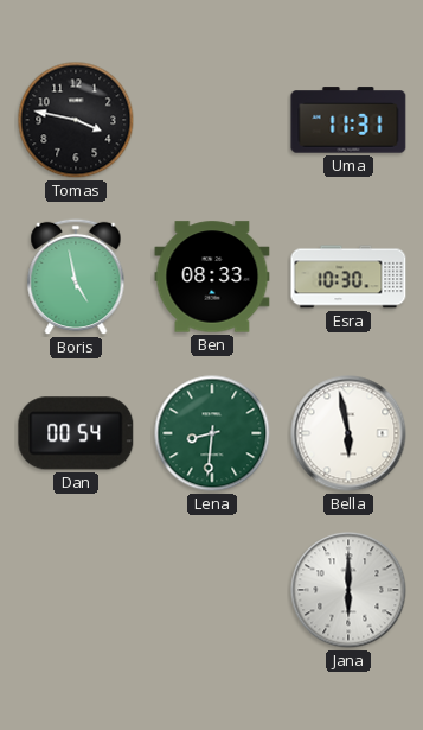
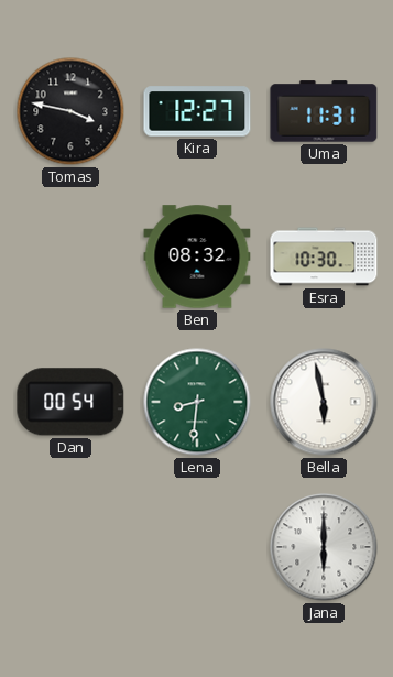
Kira: none -> 12:27 (197, 111)
Boris: 4:58 -> none (76, 277)
Ben: 08:33 -> 08:32 (197, 256)
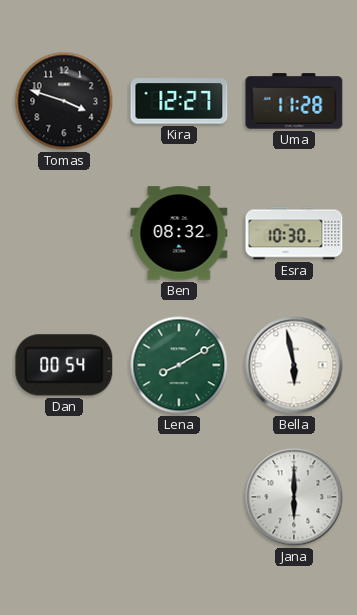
Tomas: 3:47 -> 3:48 (64, 101)
Uma: 11:31 -> 11:28 (294, 101)
Lena: 8:31 -> 8:10 (179, 365)
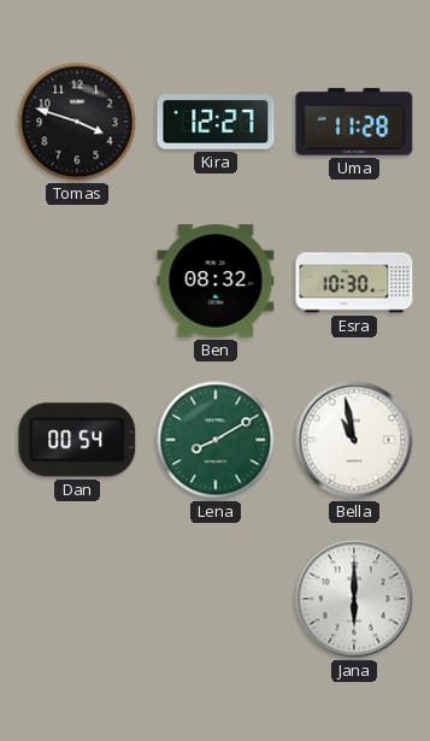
Bella: 5:58 -> 10:58 (354, 440)
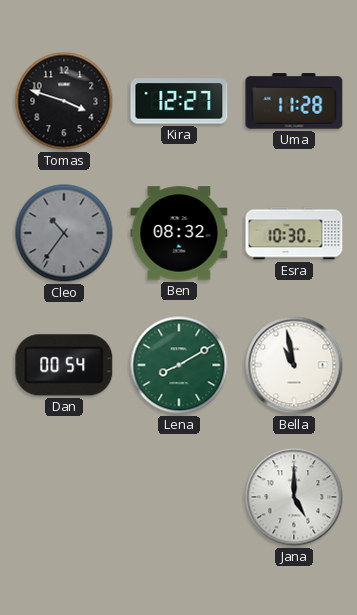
Cleo: none -> 10:36 (64, 233)
Jana: 6:00 -> 5:00 (294, 497)
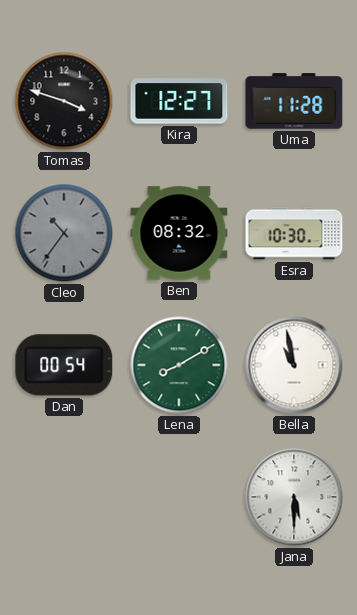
Jana: 5:00 -> 5:30 (294, 497)
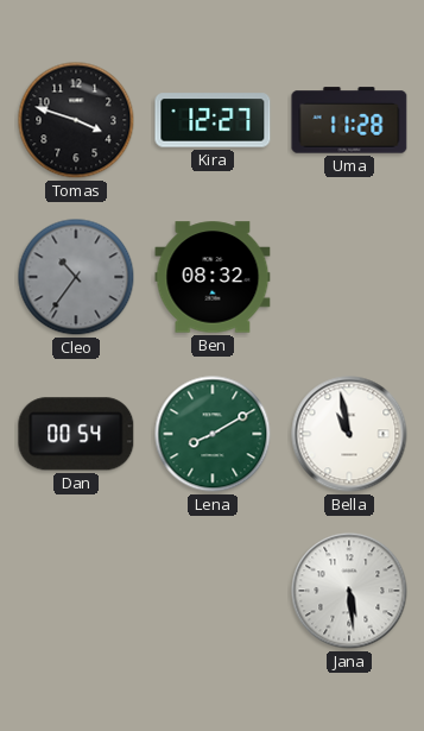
Esra: 10:30 -> none (294, 233)
Jana: 5:30 -> 5:29 (349, 591)
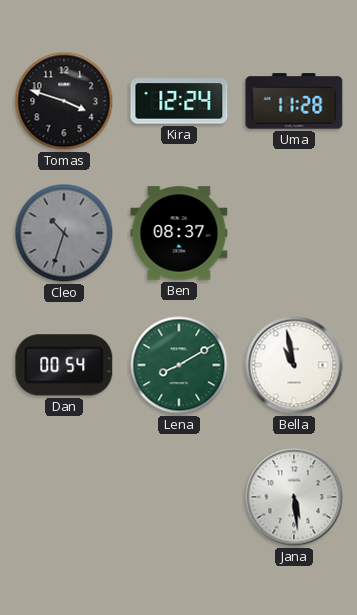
Kira: 12:27 -> 12:24 (179, 101)
Cleo: 10:36 -> 10:33 (64, 233)
Ben: 08:32 -> 08:37 (179, 233)
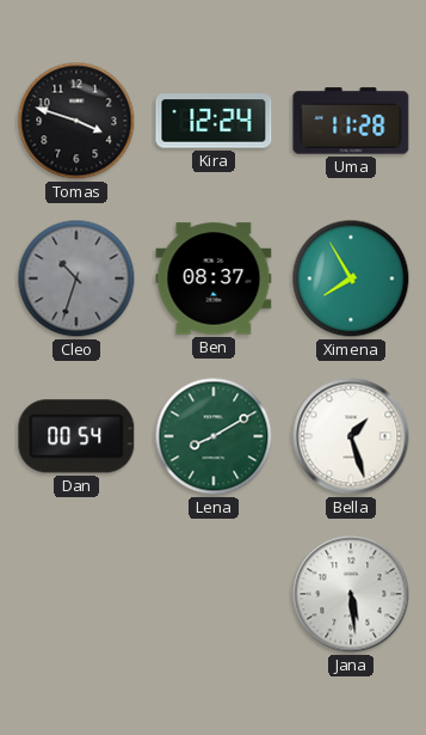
Ximena: none -> 7:55 (351, 278)
Bella: 10:58 -> 1:27 (351, 436)
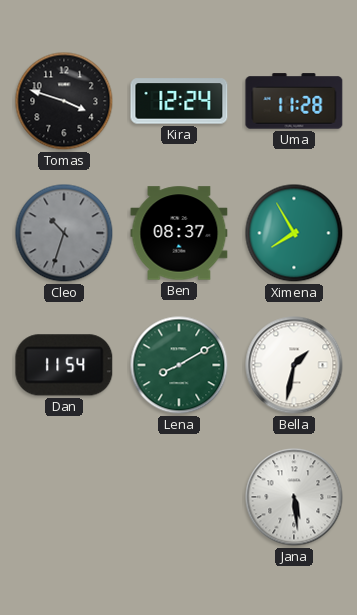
Dan: 00:54 -> 11:54 (64, 365)
Bella: 1:27 -> 1:32 (294, 365)
